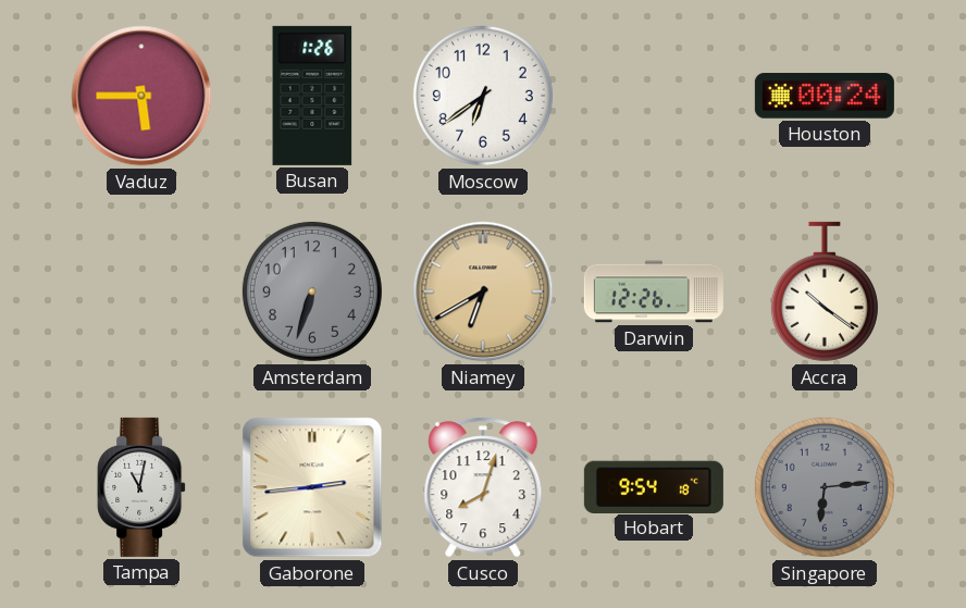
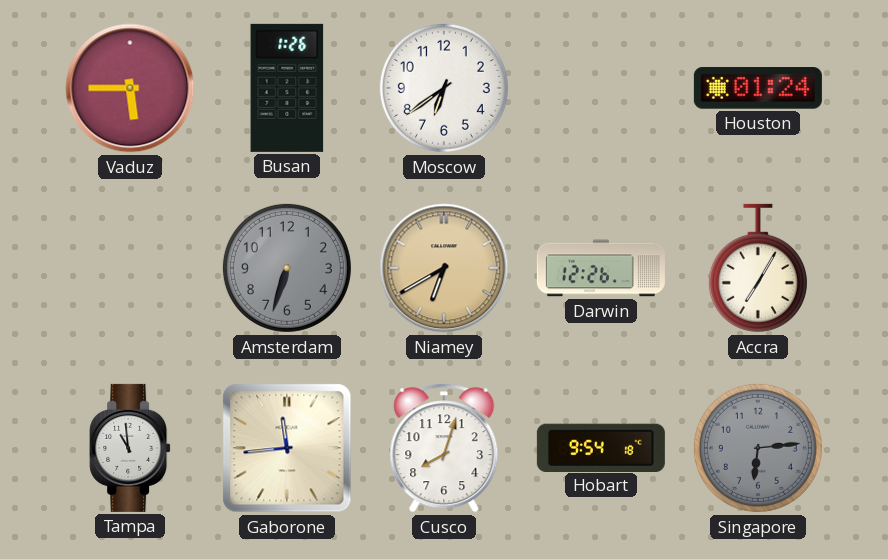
Houston: 00:24 -> 01:24 (758, 88)
Accra: 10:21 -> 7:05 (758, 268)
Tampa: 11:02 -> 10:59 (130, 448)
Gaborone: 2:44 -> 11:44 (287, 448)
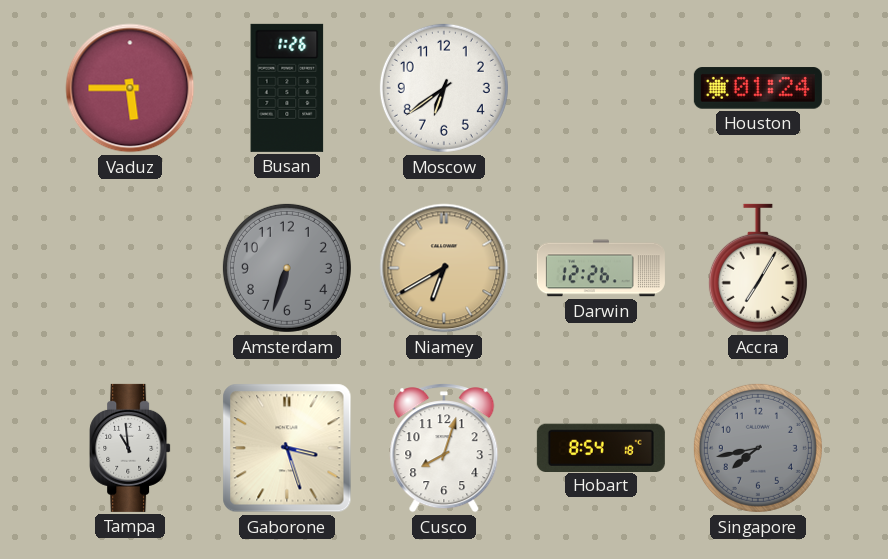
Gaborone: 11:44 -> 3:27 (287, 448)
Hobart: 9:54 -> 8:54 (601, 447)
Singapore: 6:14 -> 7:43 (758, 448)
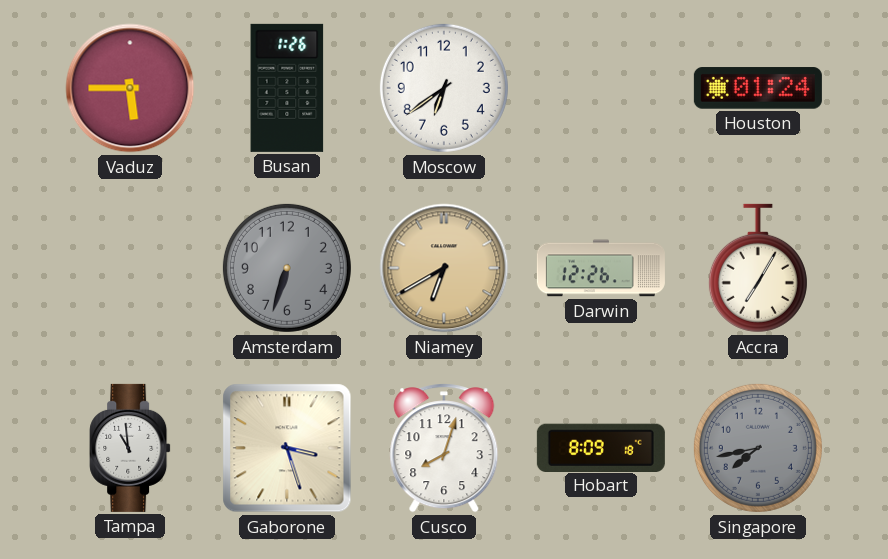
Hobart: 8:54 -> 8:09 (601, 447)
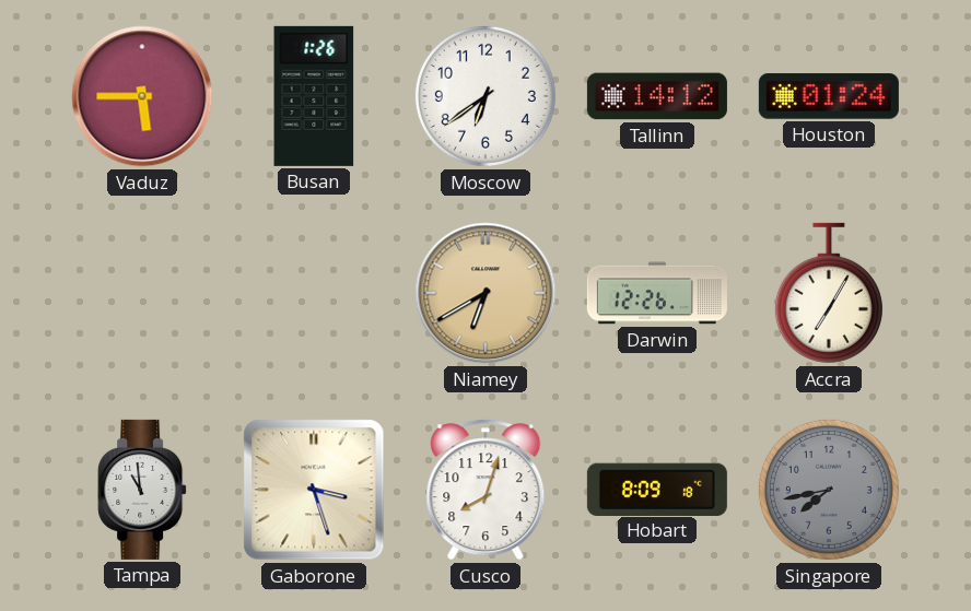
Tallinn: none -> 14:12 (657, 96)
Amsterdam: 6:33 -> none (287, 268)
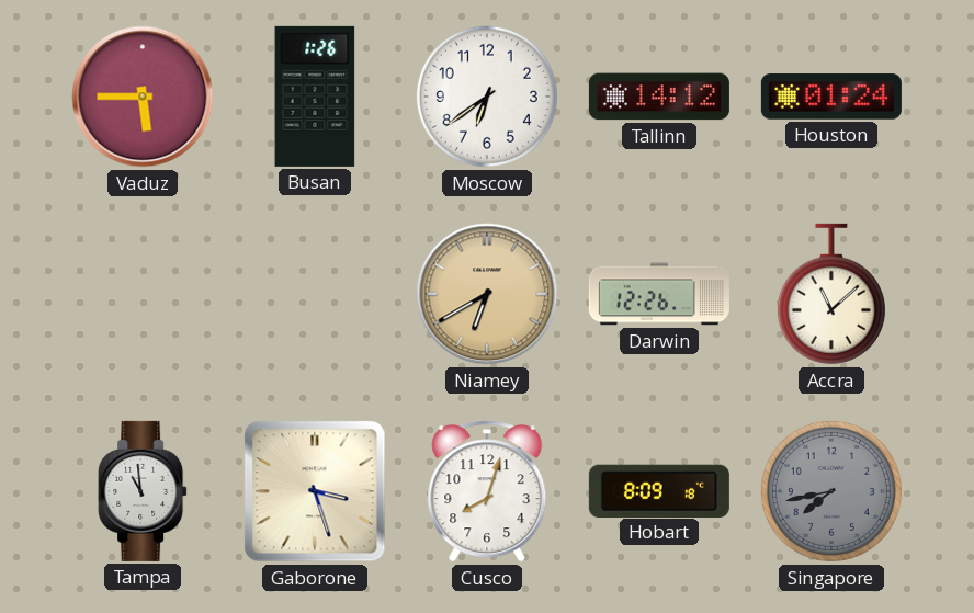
Accra: 7:05 -> 11:08 (831, 294)
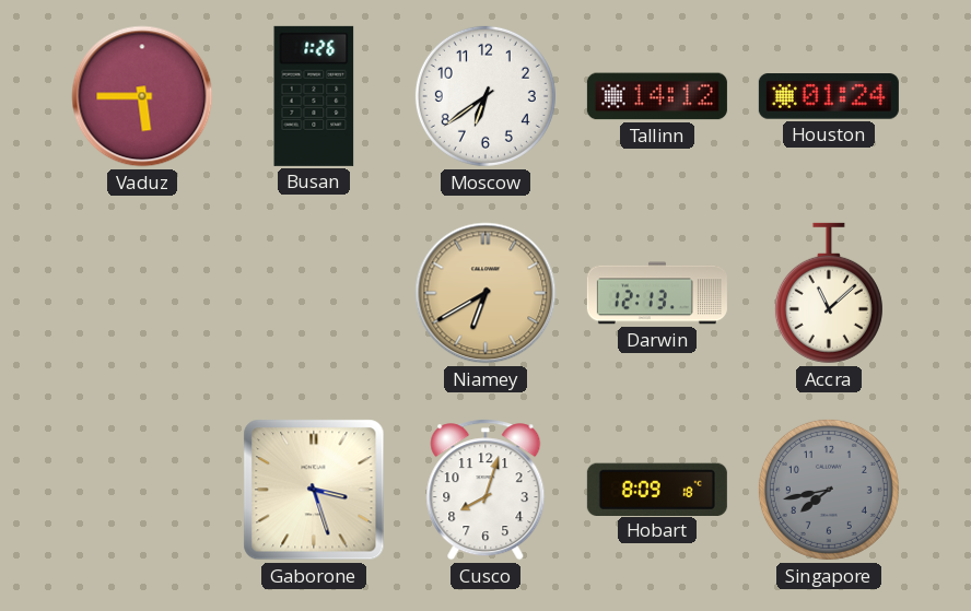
Darwin: 12:26 -> 12:13 (657, 293)
Tampa: 10:59 -> none (143, 491)
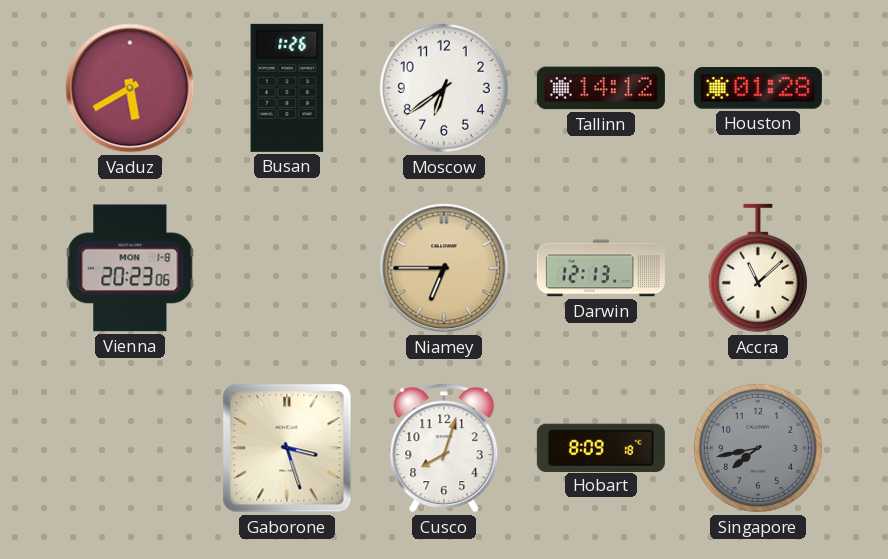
Vaduz: 5:45 -> 5:40 (130, 88)
Houston: 01:24 -> 01:28 (758, 88)
Vienna: none -> 20:23 (130, 268)
Niamey: 6:40 -> 6:45 (444, 268)
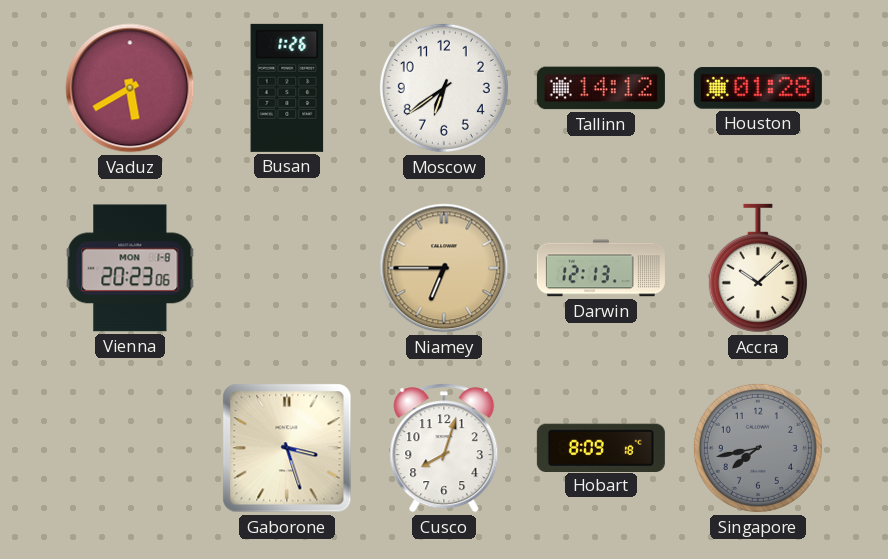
Accra: 11:08 -> 10:08 (758, 268)
